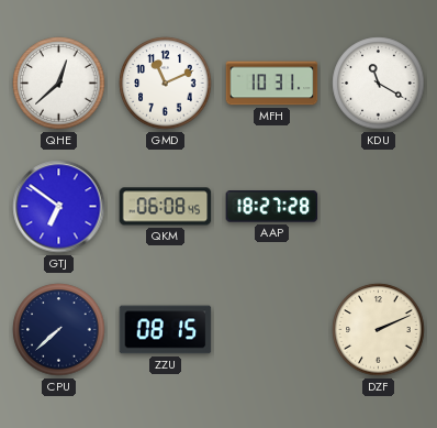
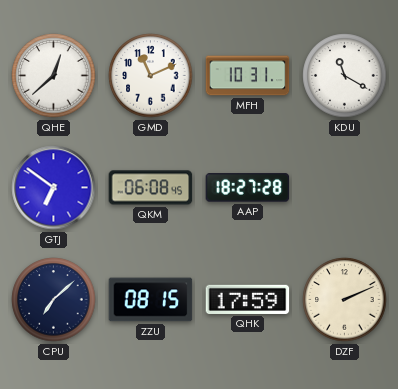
CPU: 7:38 -> 7:08 (54, 300)
QHK: none -> 17:59 (248, 299)
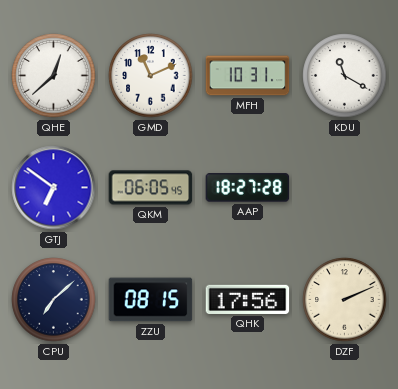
QKM: 06:08 -> 06:05 (151, 188)
QHK: 17:59 -> 17:56 (248, 299)
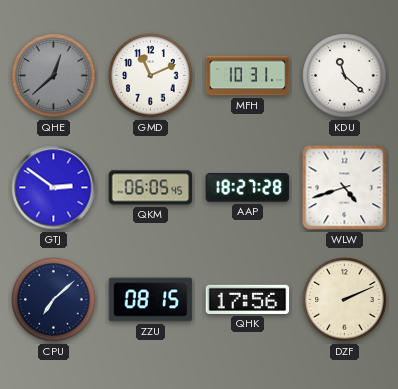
QHE dial: white -> grey (54, 76)
KDU: 11:20 -> 11:22 (345, 76)
GTJ: 6:51 -> 2:51 (54, 188)
WLW: none -> 4:42 (345, 188)
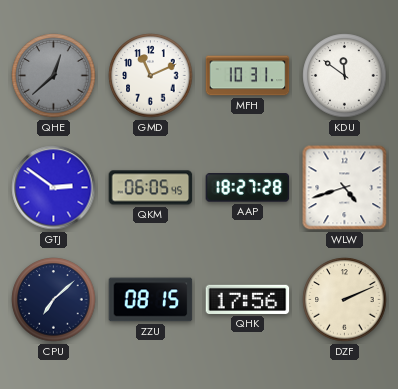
KDU: 11:22 -> 11:51 (345, 76)
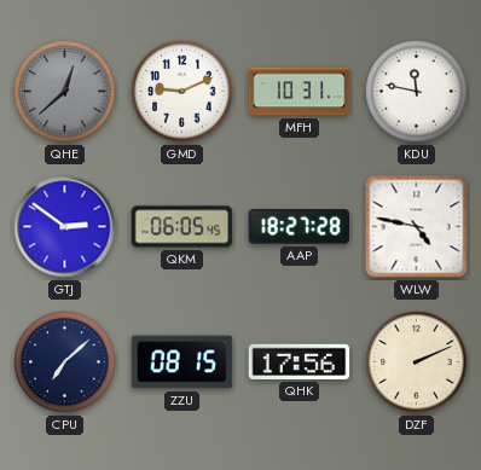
GMD: 11:11 -> 9:11 (182, 92)
KDU: 11:51 -> 11:47 (417, 92)
WLW: 4:42 -> 4:47 (417, 227)
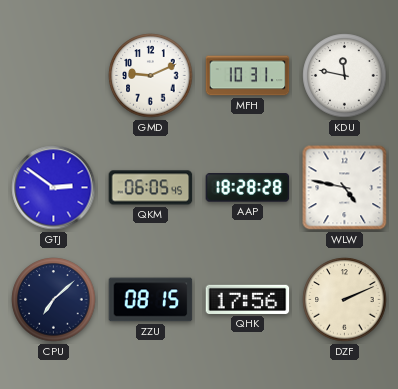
QHE: 12:38 -> none (65, 92)
AAP: 18:27 -> 18:28 (248, 188)
